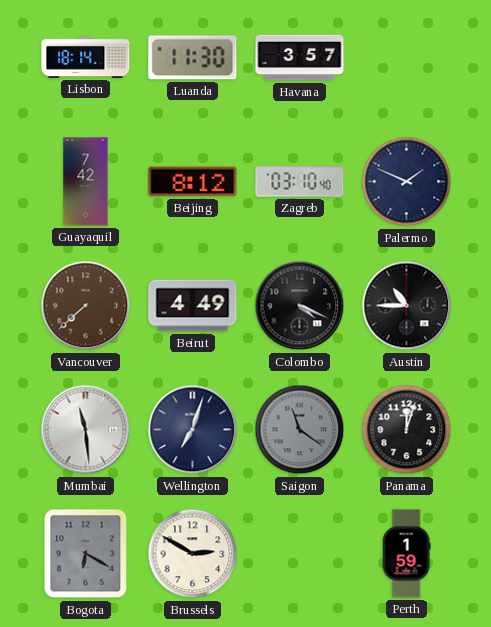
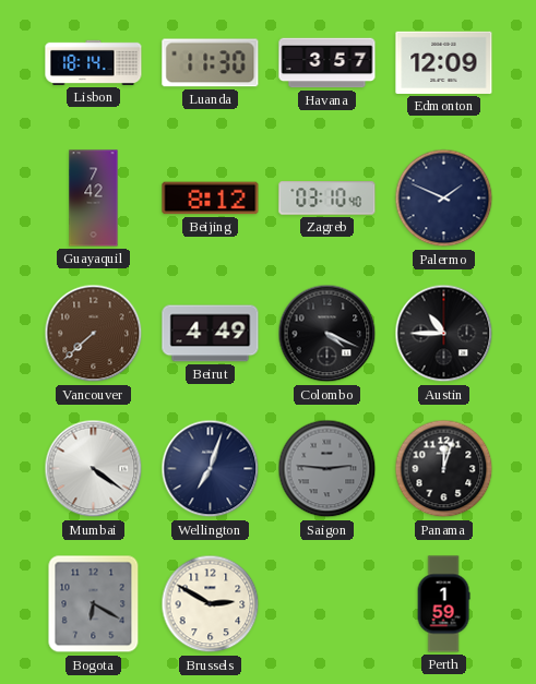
Edmonton: none -> 12:09 (444, 62)
Mumbai: 11:29 -> 4:21 (94, 469)
Saigon: 11:21 -> 2:46 (327, 469)
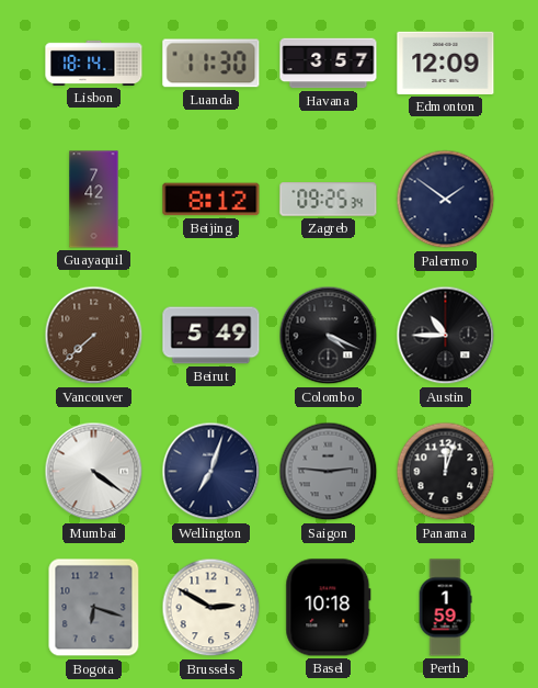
Zagreb: 03:10 -> 09:25 (329, 200)
Palermo: 1:49 -> 1:51 (446, 200)
Beirut: 4:49 -> 5:49 (211, 336)
Bogota: 6:20 -> 6:18 (94, 608)
Basel: none -> 10:18 (329, 608)
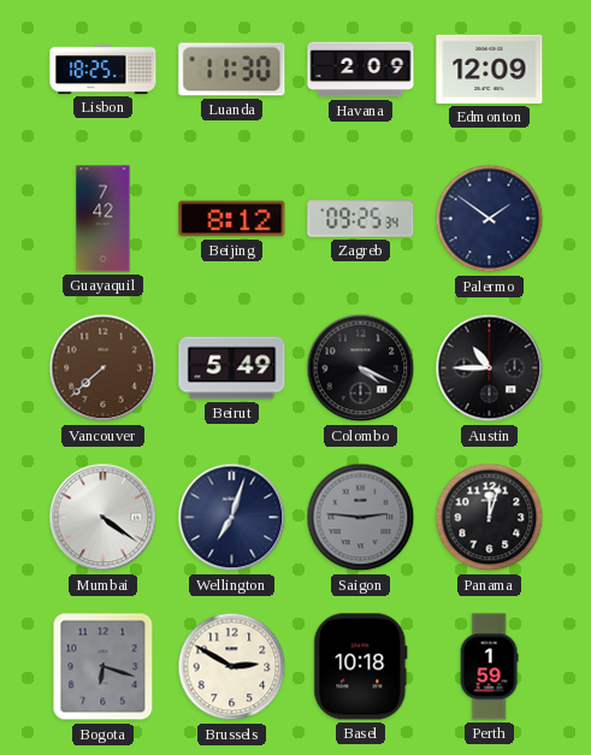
Lisbon: 18:14 -> 18:25 (104, 69)
Havana: 3:57 -> 2:09 (361, 70)
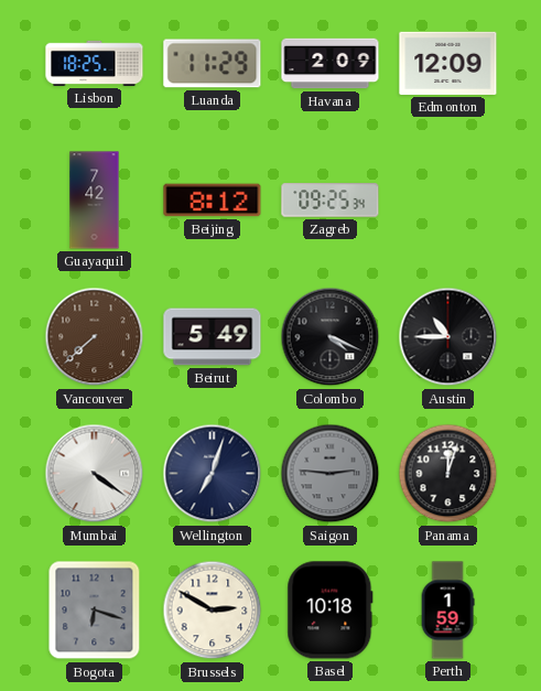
Luanda: 11:30 -> 11:29 (213, 64)
Palermo: 1:51 -> none (490, 219)
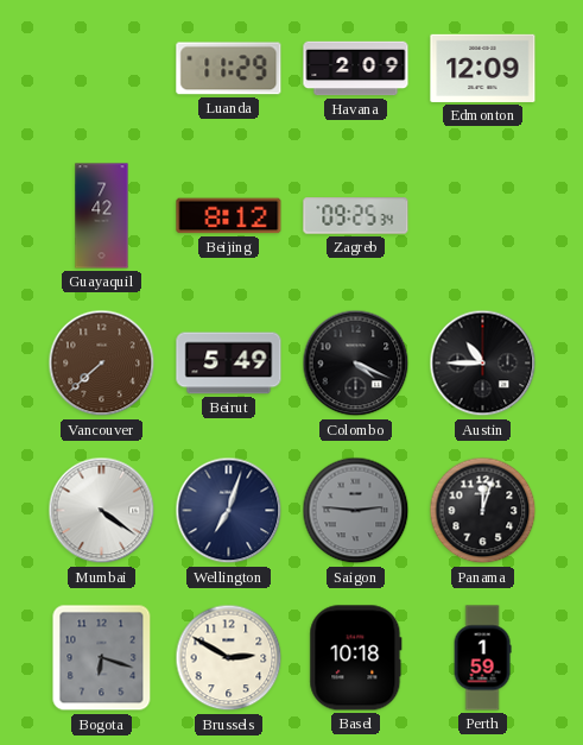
Lisbon: 18:25 -> none (95, 63)
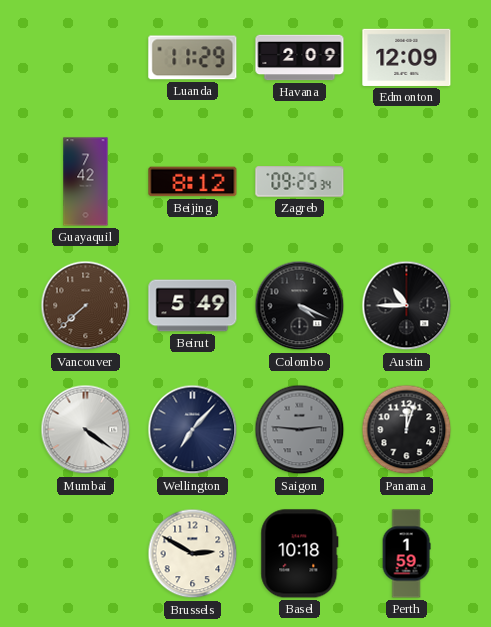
Wellington: 7:03 -> 7:07 (193, 430)
Bogota: 6:18 -> none (102, 658)
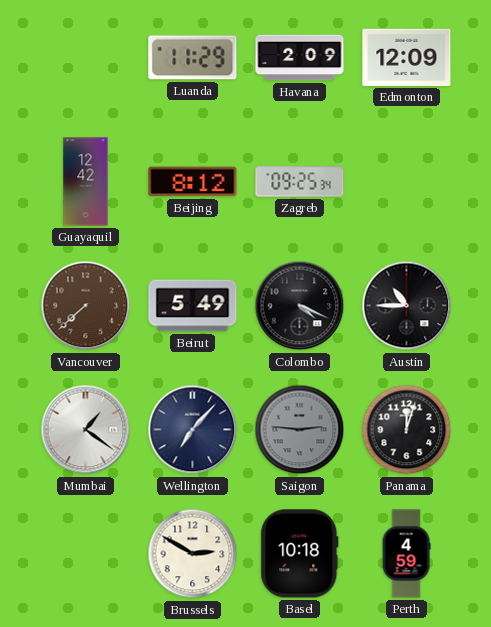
Guayaquil: 7:42 -> 12:42 (86, 182)
Mumbai: 4:21 -> 1:21 (86, 430)
Perth: 1:59 -> 4:59 (406, 554)
